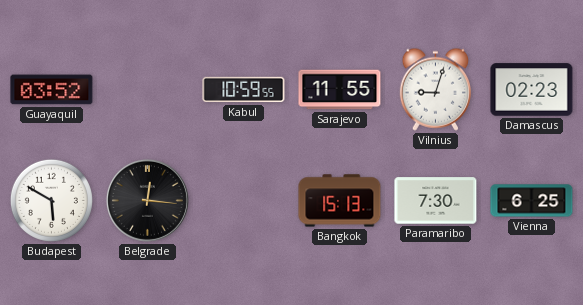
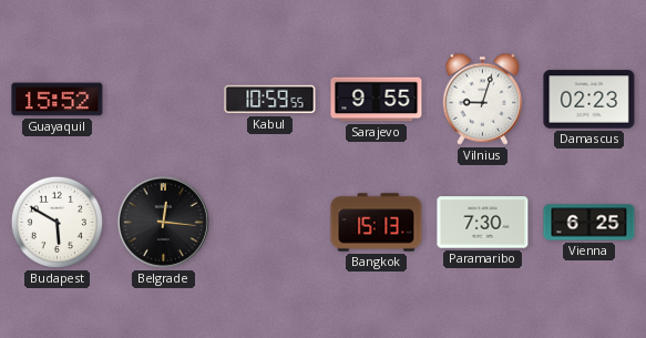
Guayaquil: 03:52 -> 15:52 (58, 100)
Sarajevo: 11:55 -> 9:55 (377, 100)
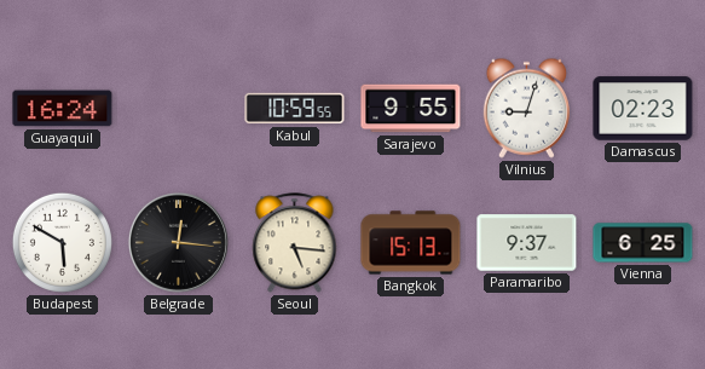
Guayaquil: 15:52 -> 16:24 (63, 109)
Seoul: none -> 5:16 (295, 243)
Paramaribo: 7:30 -> 9:37 (527, 243)
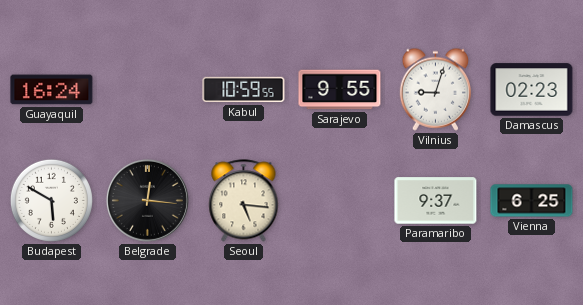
Bangkok: 15:13 -> none (411, 243)
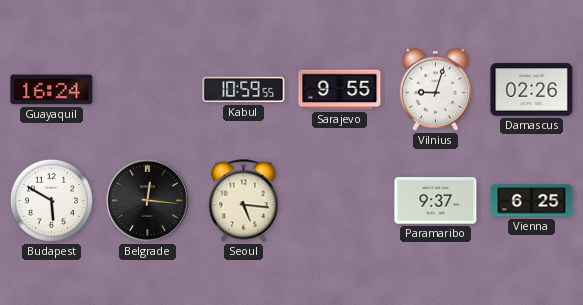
Damascus: 02:23 -> 02:26 (532, 90)
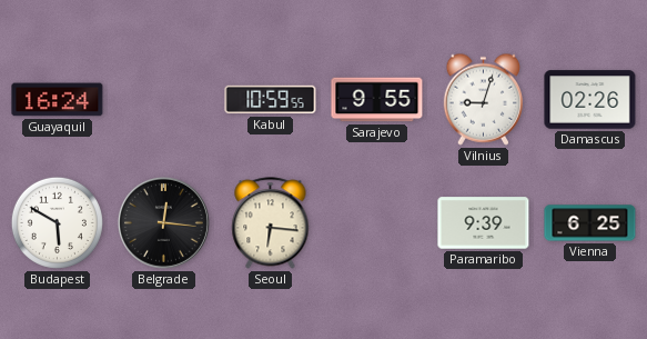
Seoul: 5:16 -> 6:16 (271, 223)
Paramaribo: 9:37 -> 9:39 (484, 223)
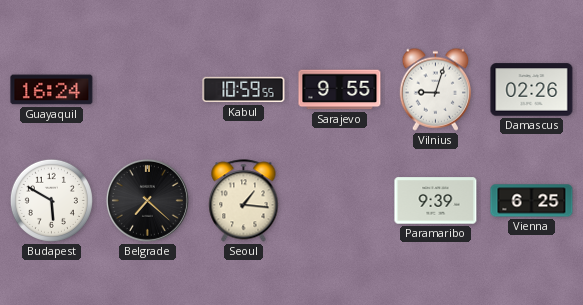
Belgrade: 12:16 -> 7:22 (147, 200)
Seoul: 6:16 -> 1:16 (244, 201)
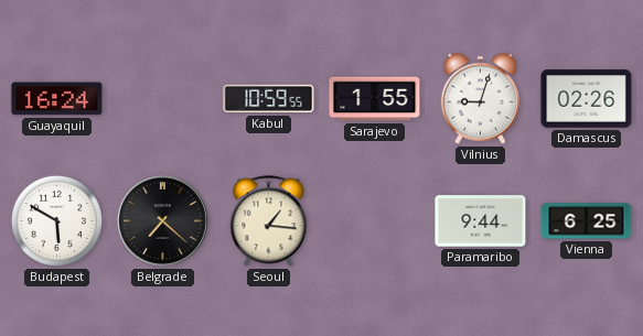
Sarajevo: 9:55 -> 1:55 (375, 99)
Paramaribo: 9:39 -> 9:44 (481, 221)
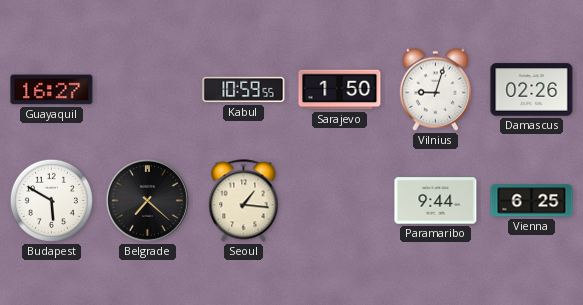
Guayaquil: 16:24 -> 16:27 (52, 90)
Sarajevo: 1:55 -> 1:50 (340, 90)
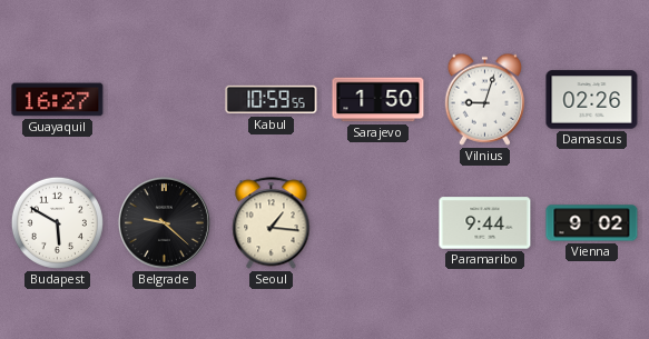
Belgrade: 7:22 -> 9:22 (164, 222)
Vienna: 6:25 -> 9:02 (592, 223)
